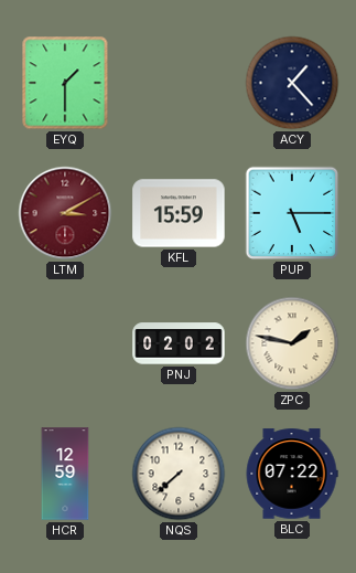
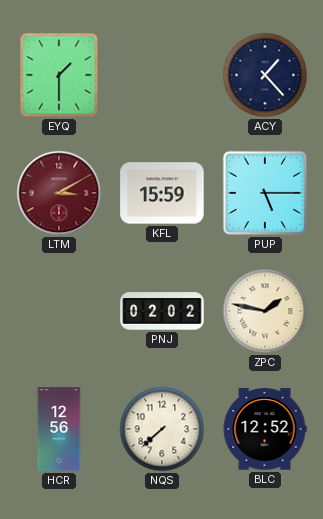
HCR: 12:59 -> 12:56 (59, 429)
BLC: 07:22 -> 12:52 (265, 429)
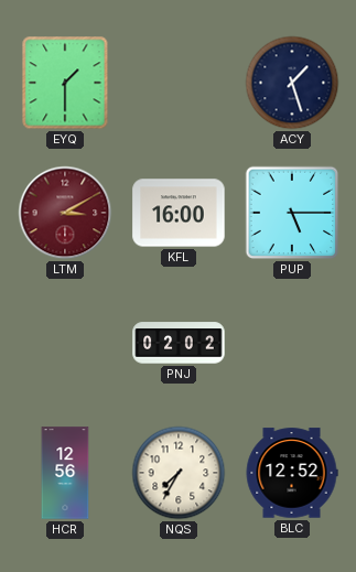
ACY: 1:23 -> 1:27 (292, 83)
KFL: 15:59 -> 16:00 (179, 213)
ZPC: 1:47 -> none (265, 311)
NQS: 7:38 -> 7:35 (179, 473)
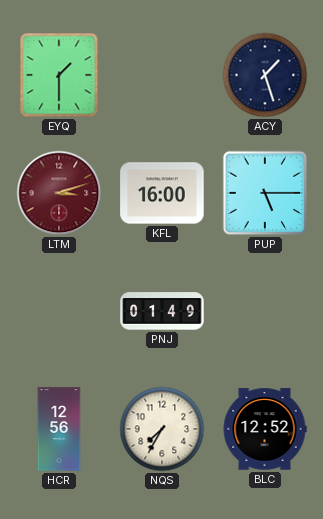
LTM: 3:10 -> 3:12 (59, 193)
PNJ: 02:02 -> 01:49 (162, 311)
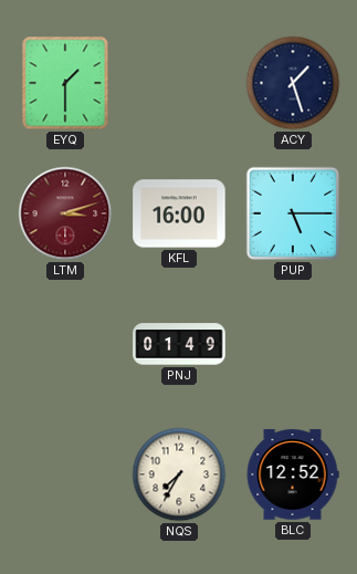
HCR: 12:56 -> none (59, 429)
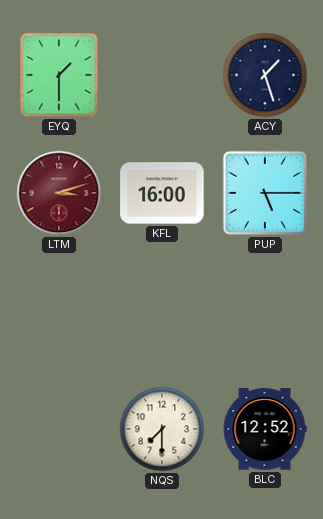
PNJ: 01:49 -> none (179, 344)
NQS: 7:35 -> 7:30 (162, 429)
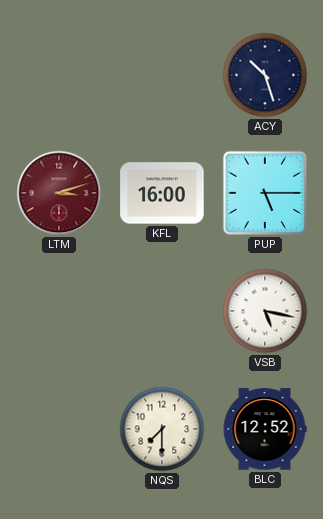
EYQ: 1:30 -> none (59, 75)
ACY: 1:27 -> 10:27 (265, 75)
VSB: none -> 5:17 (265, 311)
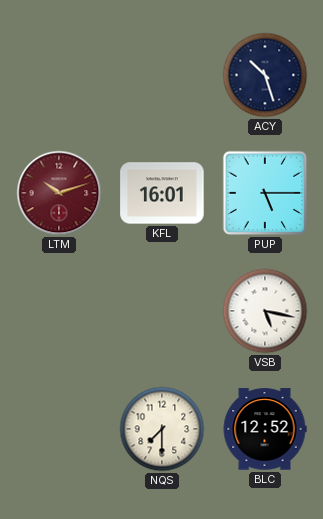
LTM: 3:12 -> 10:12 (59, 193)
KFL: 16:00 -> 16:01 (162, 193)
